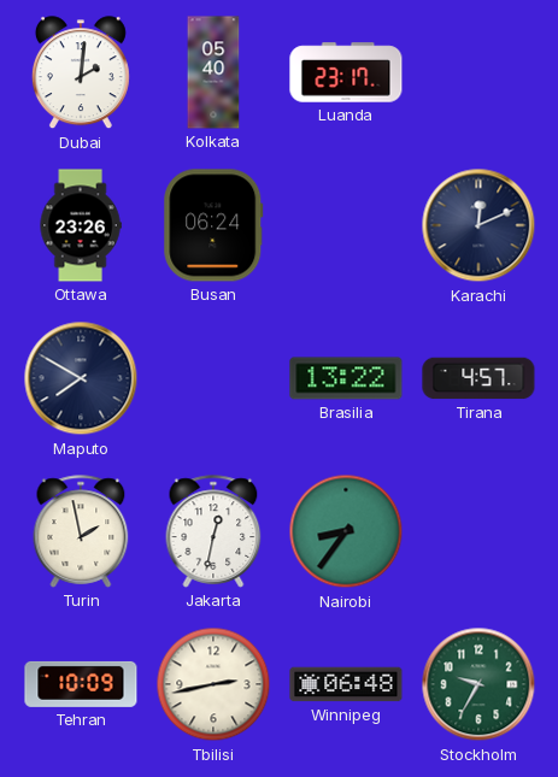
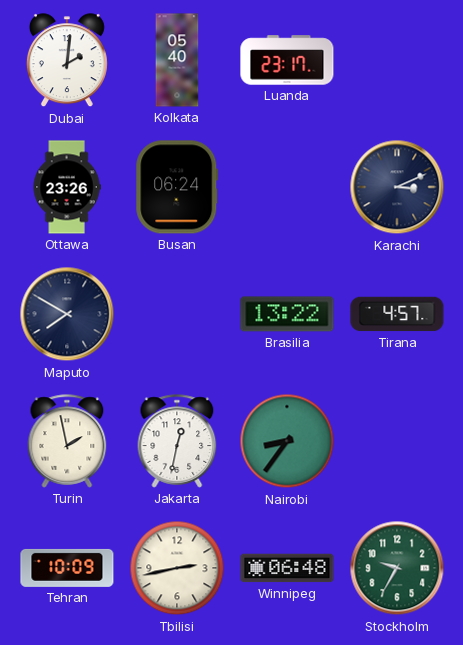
Karachi: 12:11 -> 3:11 (397, 187)
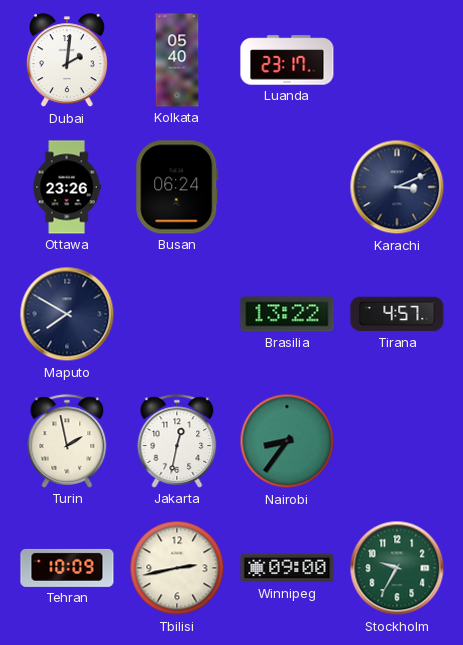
Winnipeg: 06:48 -> 09:00 (287, 568)
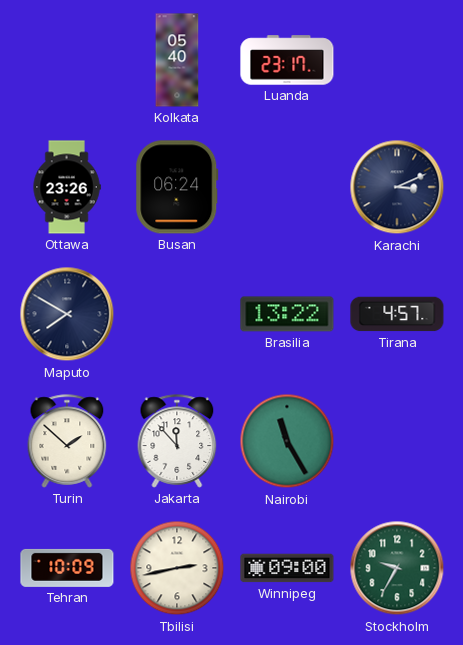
Dubai: 2:01 -> none (67, 61)
Turin: 1:58 -> 1:52 (67, 441)
Jakarta: 12:32 -> 11:53 (177, 441)
Nairobi: 8:36 -> 11:25 (287, 441)
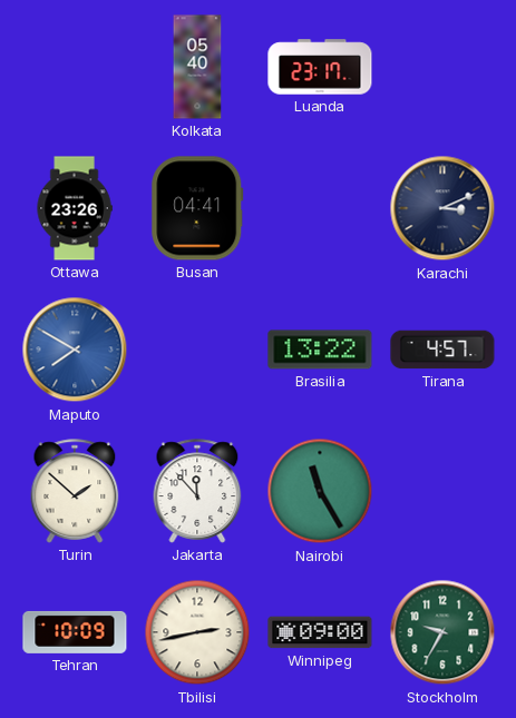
Busan: 06:24 -> 04:41 (197, 208)
Maputo dial: navy -> blue (75, 350)
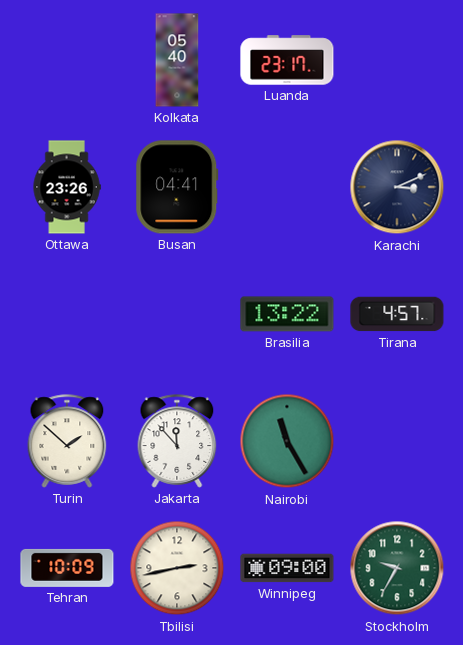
Maputo: 7:50 -> none (75, 350)
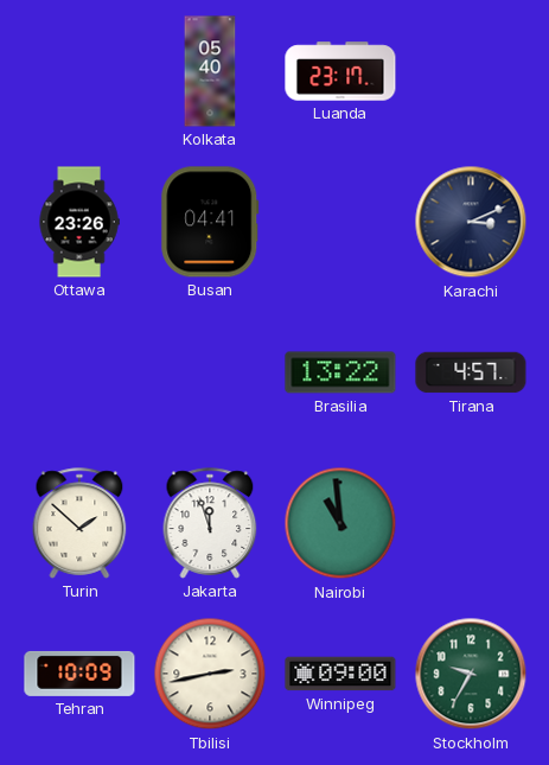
Jakarta: 11:53 -> 11:57 (210, 523)
Nairobi: 11:25 -> 10:59 (340, 523)
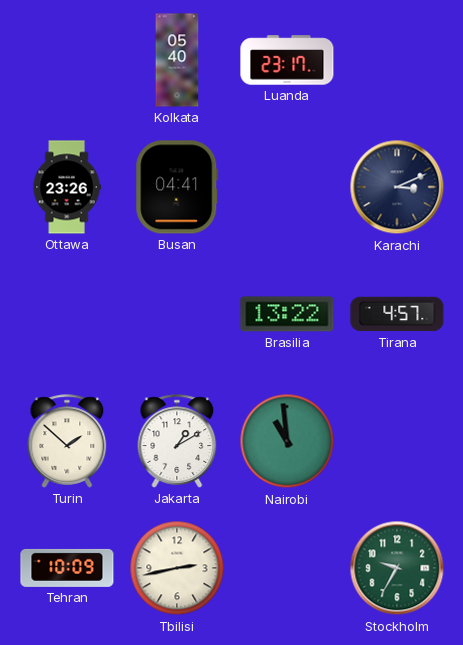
Jakarta: 11:57 -> 1:10 (177, 441)
Winnipeg: 09:00 -> none (340, 674)
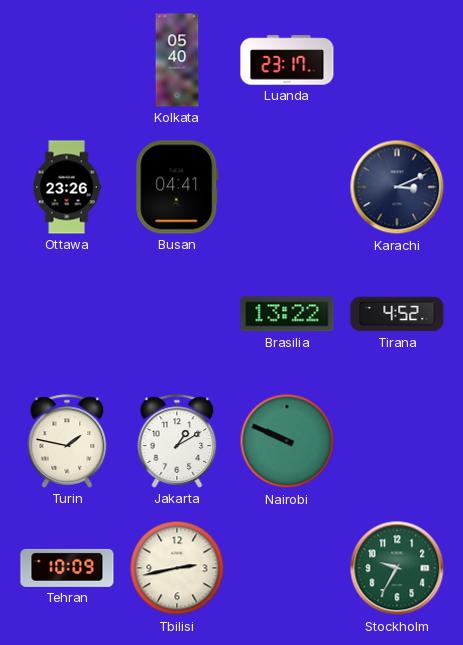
Tirana: 4:57 -> 4:52 (397, 314)
Turin: 1:52 -> 1:47 (67, 441)
Nairobi: 10:59 -> 9:49 (287, 441)
